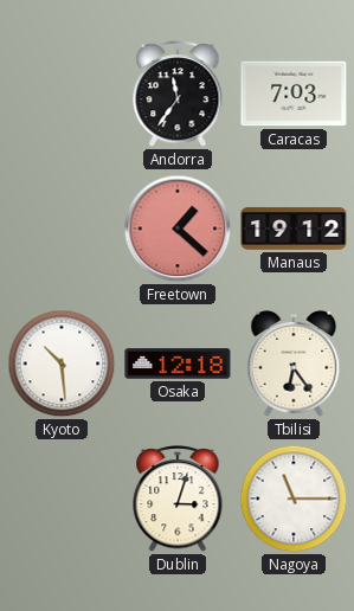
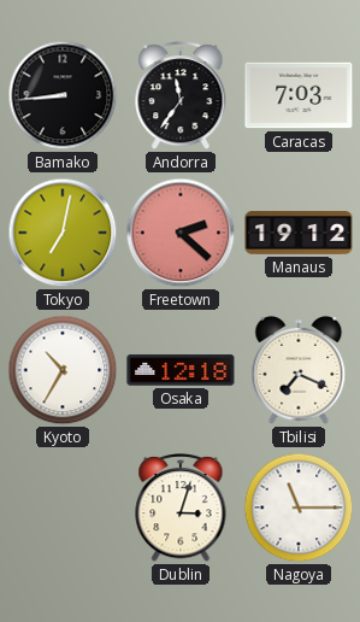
Bamako: none -> 8:44 (63, 95)
Tokyo: none -> 7:02 (63, 233)
Freetown: 1:22 -> 2:22 (181, 233)
Kyoto: 10:29 -> 10:35 (63, 370)
Tbilisi: 6:24 -> 7:19 (299, 371)
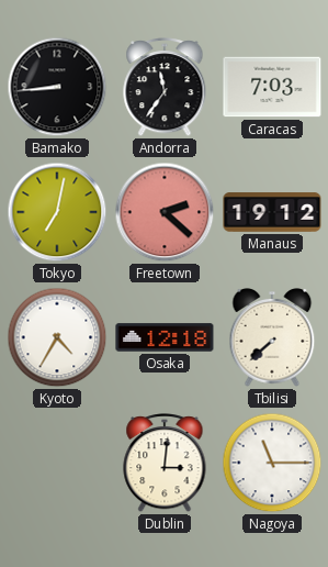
Kyoto: 10:35 -> 4:35 (57, 337)
Tbilisi: 7:19 -> 7:38 (272, 338)
Dublin: 3:03 -> 3:01 (165, 464)
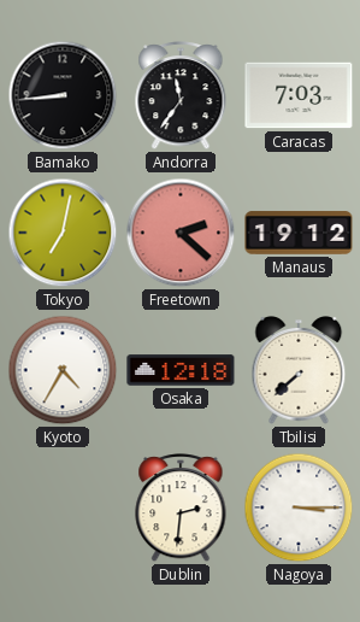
Dublin: 3:01 -> 2:31 (181, 509)
Nagoya: 11:15 -> 3:15 (299, 507)
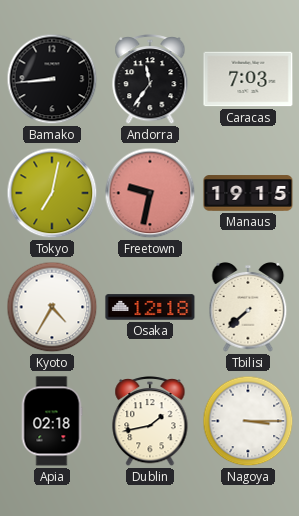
Freetown: 2:22 -> 9:32 (150, 193)
Manaus: 19:12 -> 19:15 (248, 193)
Apia: none -> 02:18 (52, 421)
Dublin: 2:31 -> 1:43 (150, 422)
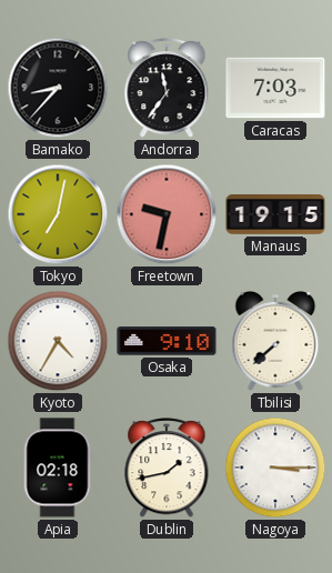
Bamako: 8:44 -> 8:37 (58, 88)
Osaka: 12:18 -> 9:10 (167, 341)
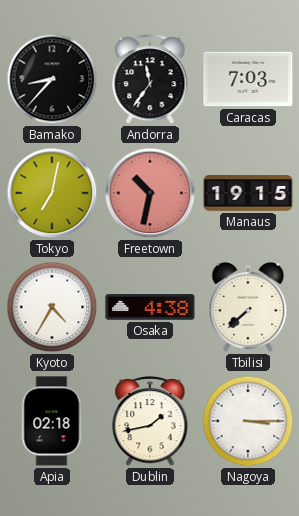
Freetown: 9:32 -> 10:32 (150, 193)
Osaka: 9:10 -> 4:38 (150, 307)
